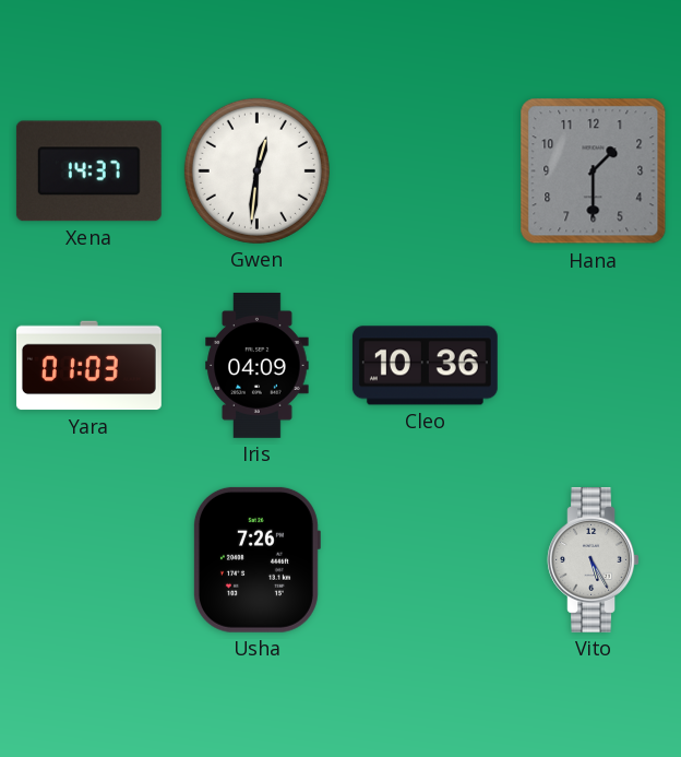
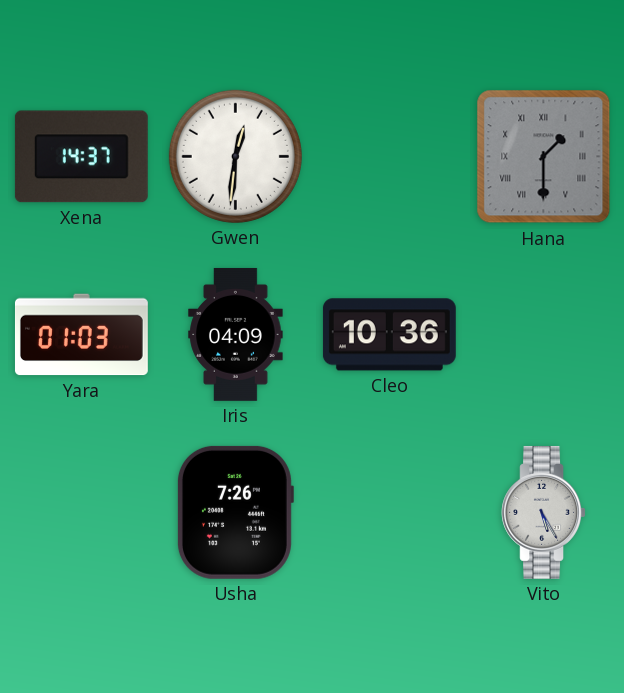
Hana numerals: Arabic -> Roman (544, 157)
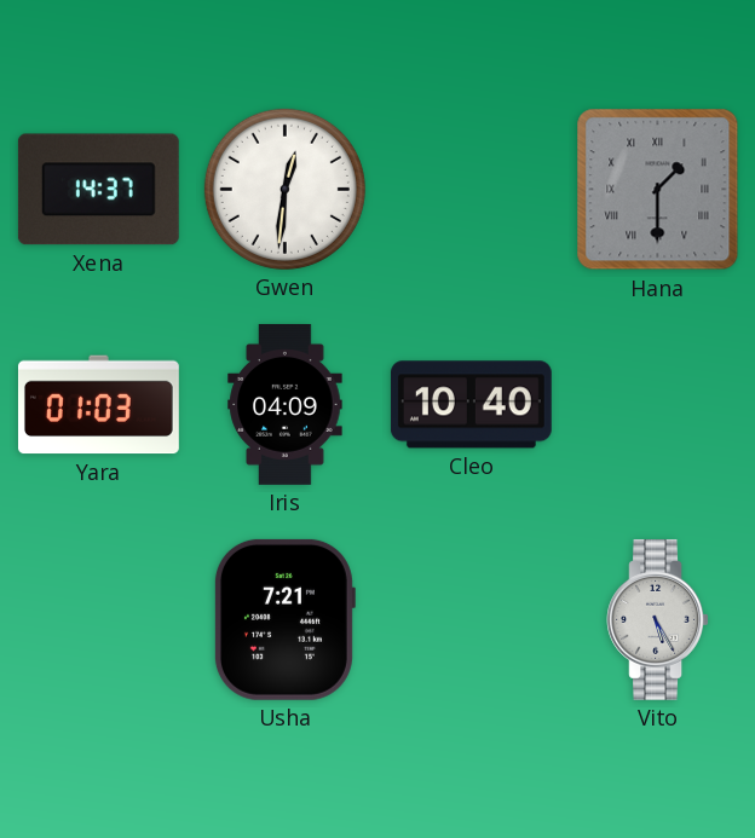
Cleo: 10:36 -> 10:40 (471, 405)
Usha: 7:26 -> 7:21 (284, 619)
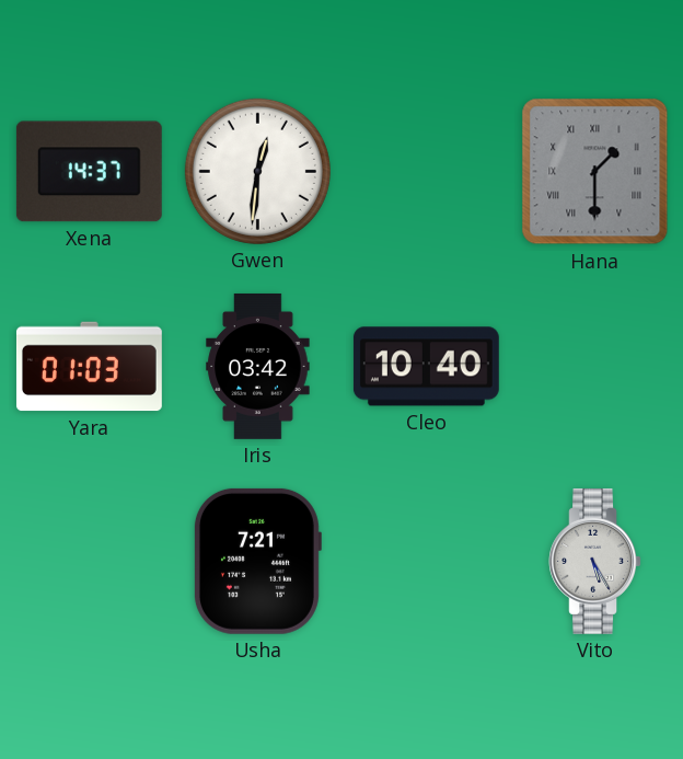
Iris: 04:09 -> 03:42 (258, 366)
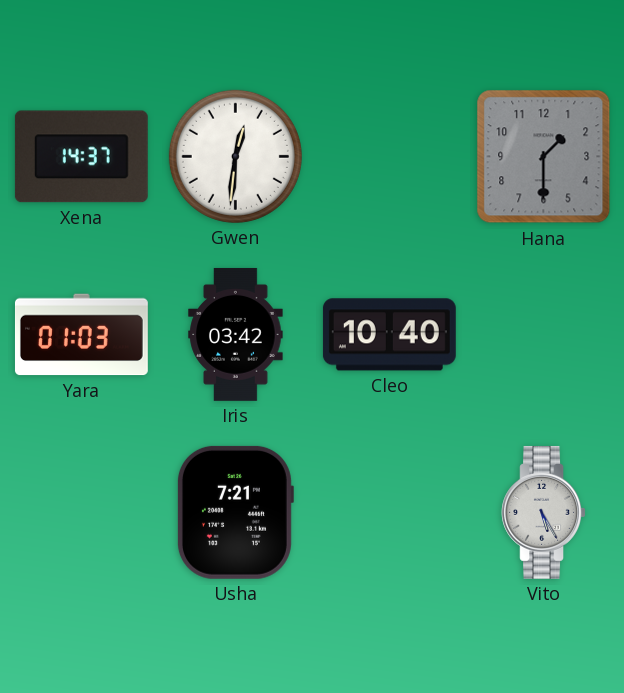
Hana numerals: Roman -> Arabic (544, 157)
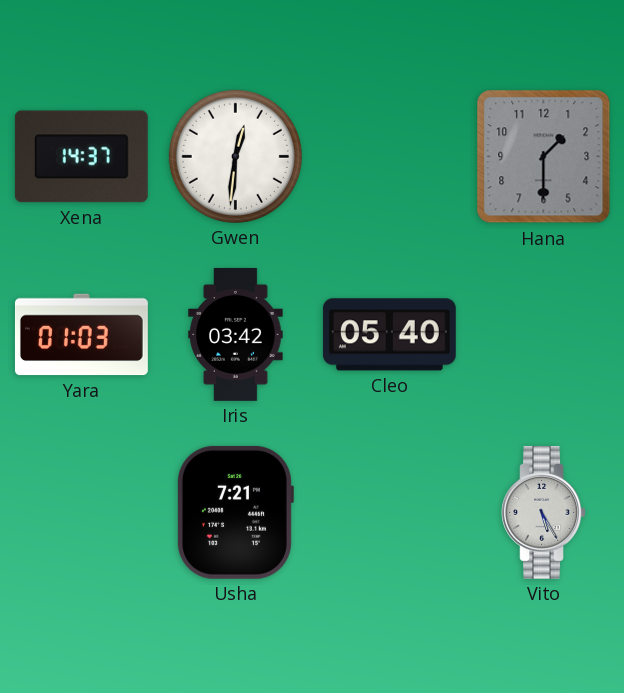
Cleo: 10:40 -> 05:40 (389, 335)
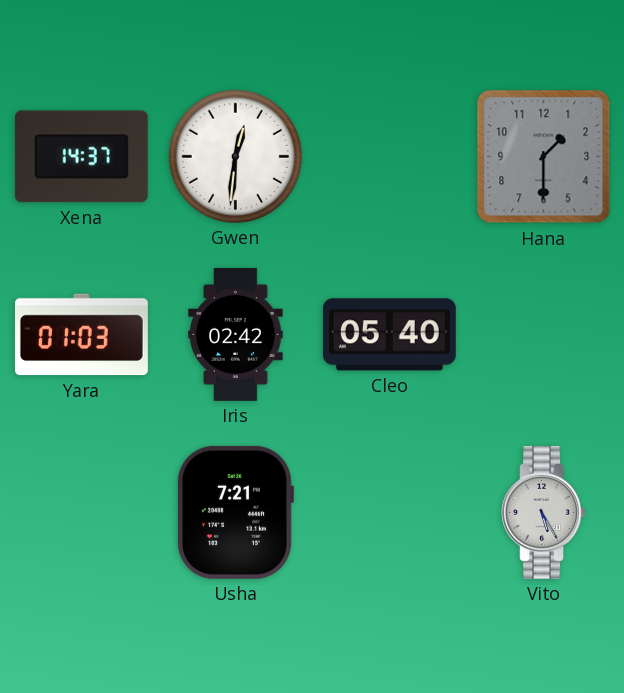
Iris: 03:42 -> 02:42 (236, 334)
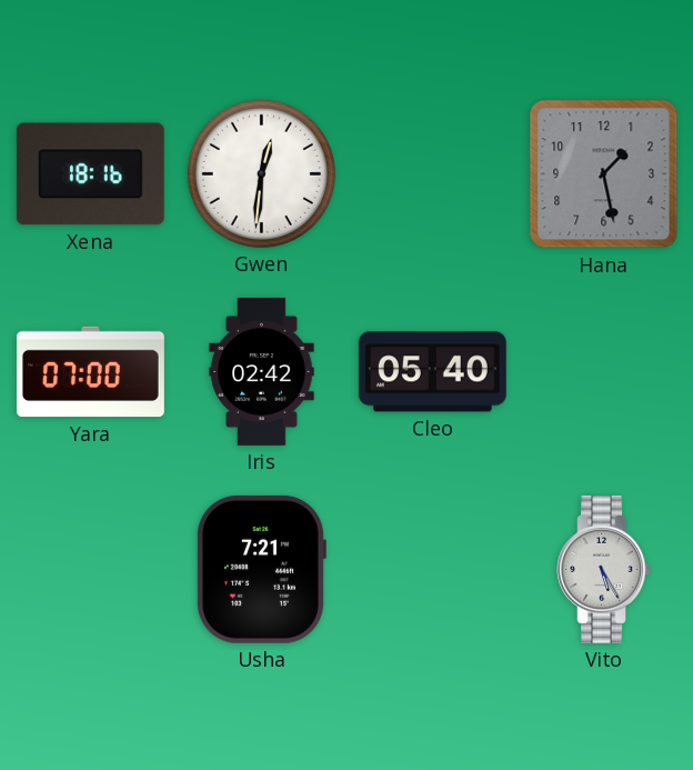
Xena: 14:37 -> 18:16 (90, 174)
Hana: 1:30 -> 1:28 (604, 174)
Yara: 01:03 -> 07:00 (90, 372)
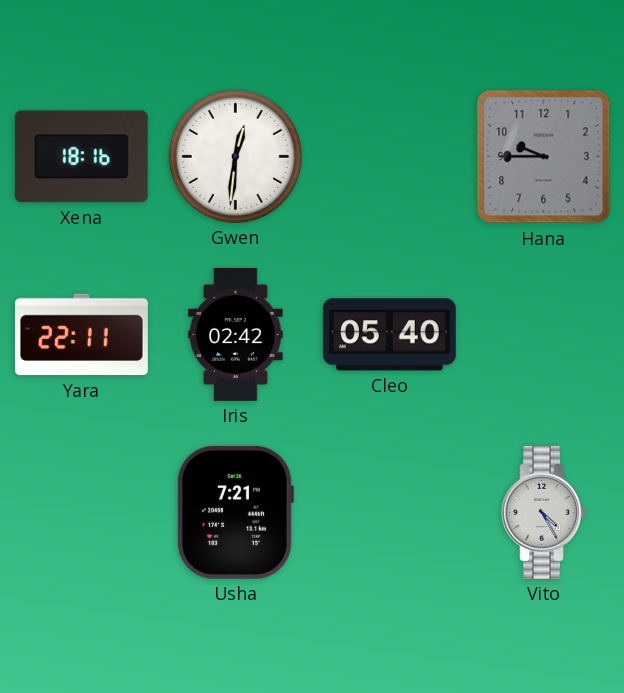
Hana: 1:28 -> 9:45 (544, 157)
Yara: 07:00 -> 22:11 (81, 335)
Vito: 5:25 -> 4:25 (543, 512)
